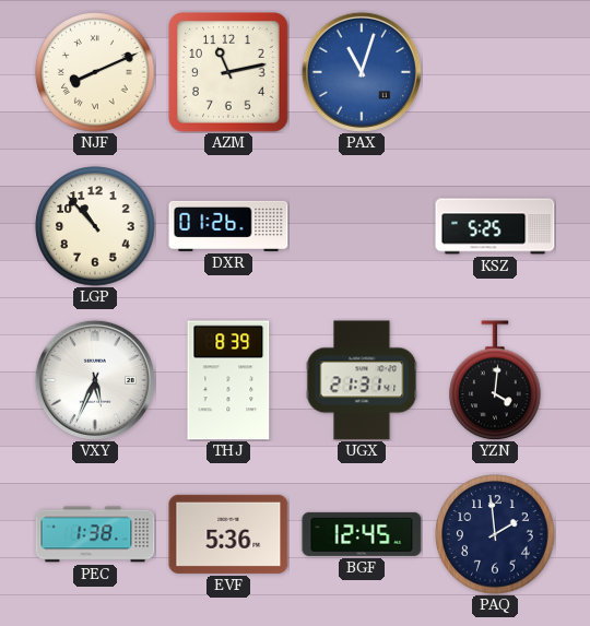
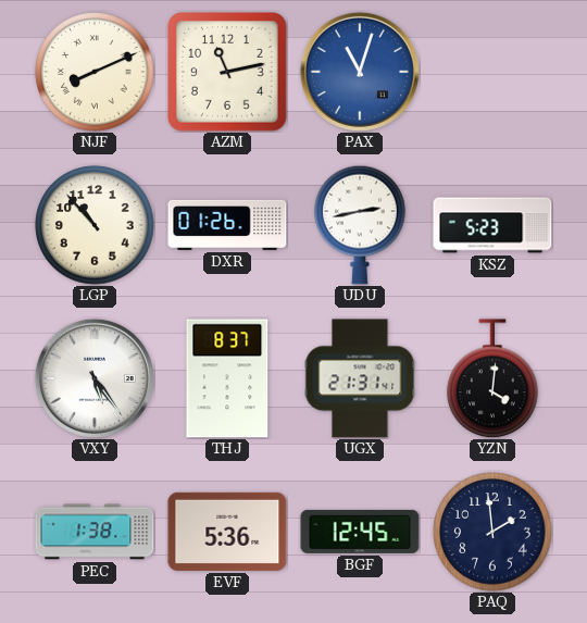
UDU: none -> 2:43 (360, 225)
KSZ: 5:25 -> 5:23 (492, 225)
VXY: 5:34 -> 5:24 (95, 378)
THJ: 8:39 -> 8:37 (227, 378)
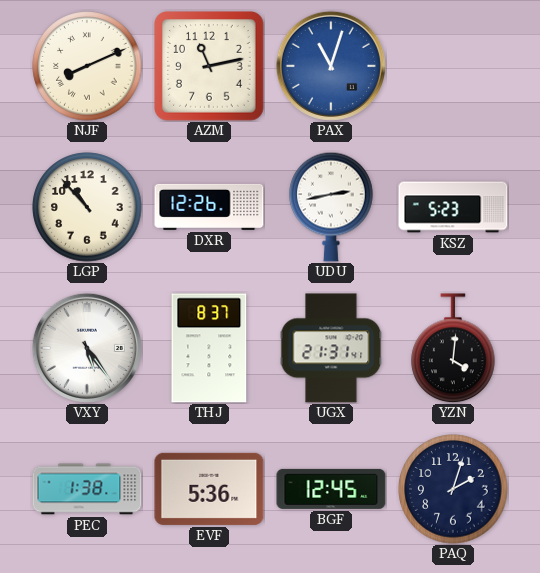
DXR: 01:26 -> 12:26 (209, 207)
PAQ: 1:59 -> 2:03 (453, 489)
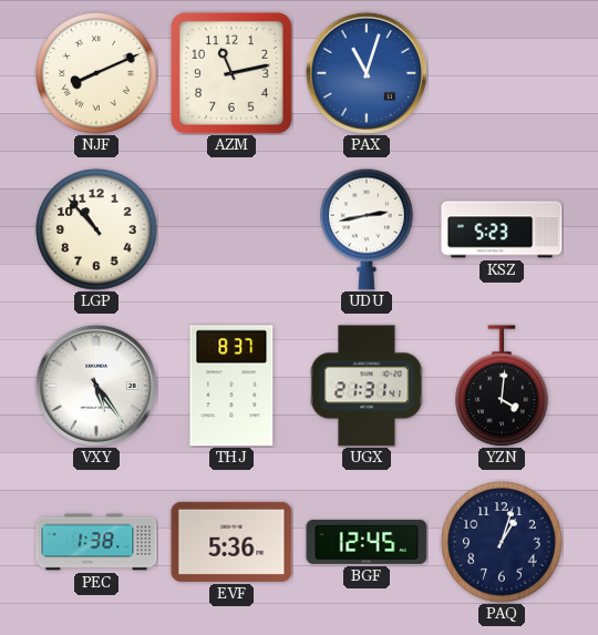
DXR: 12:26 -> none (209, 207)
PAQ: 2:03 -> 1:03 (502, 542)
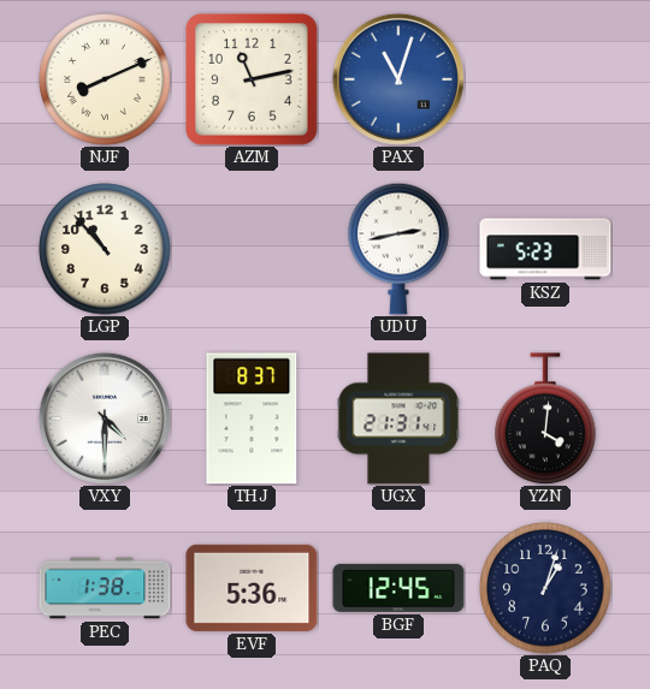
VXY: 5:24 -> 4:30 (105, 418)
